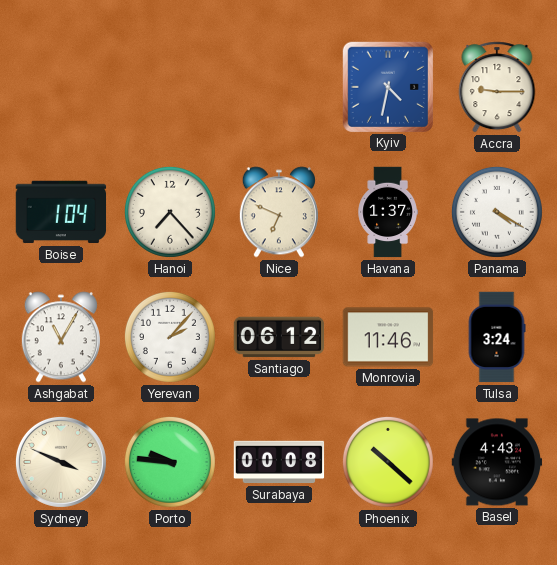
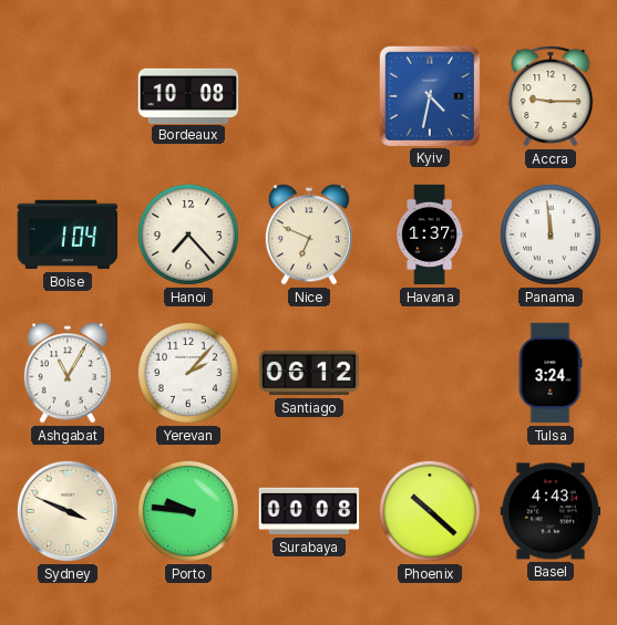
Bordeaux: none -> 10:08 (188, 95)
Panama: 4:20 -> 11:59 (551, 235)
Monrovia: 11:46 -> none (388, 337)
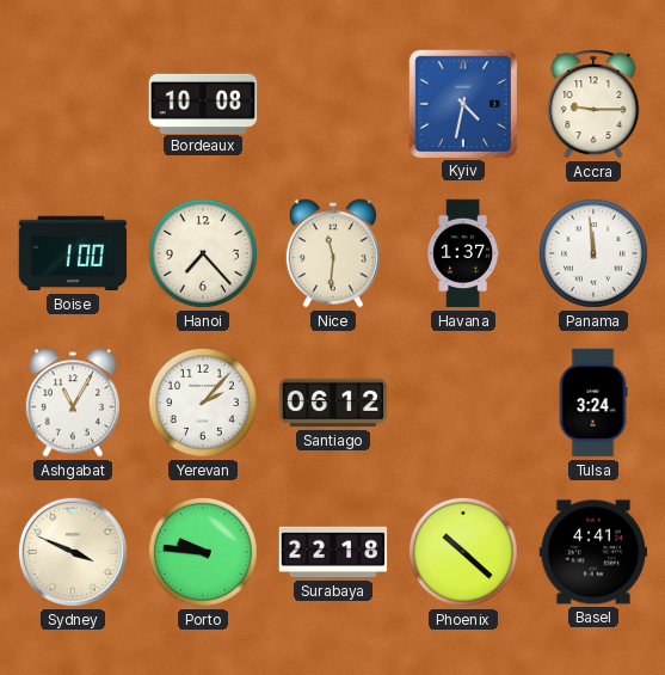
Boise: 1:04 -> 1:00 (73, 253)
Nice: 6:49 -> 11:31 (333, 253)
Surabaya: 00:08 -> 22:18 (333, 552)
Basel: 4:43 -> 4:41 (593, 552)
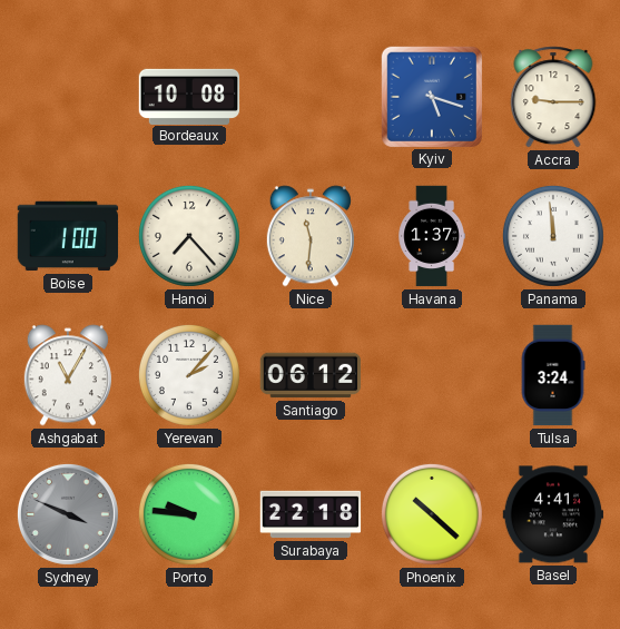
Kyiv: 4:32 -> 5:18 (431, 96)
Sydney dial: cream -> grey (68, 514)
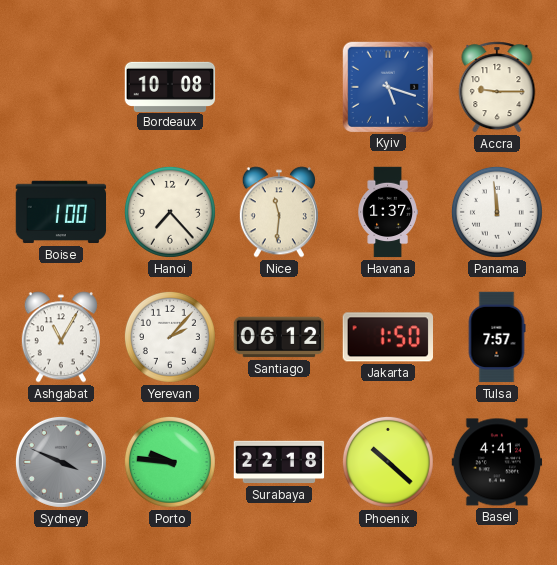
Jakarta: none -> 1:50 (387, 337)
Tulsa: 3:24 -> 7:57 (497, 337)
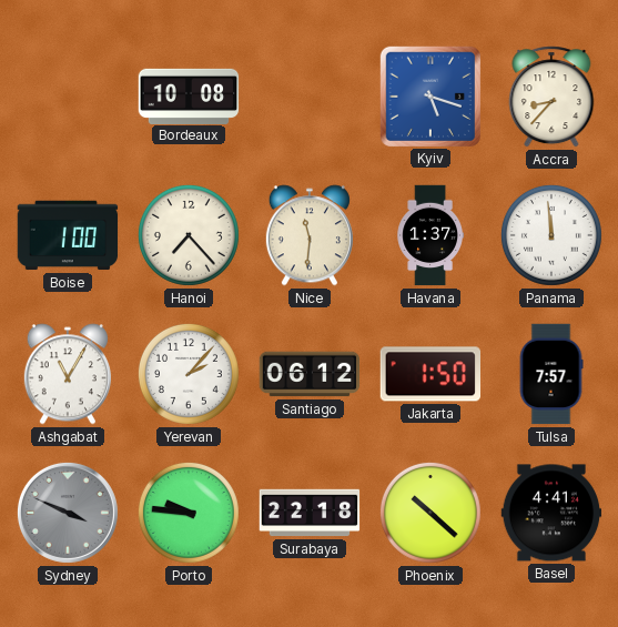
Accra: 9:15 -> 8:37 (551, 97)
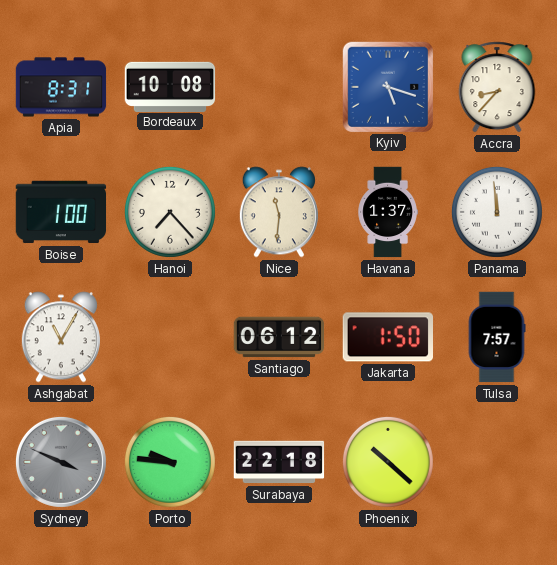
Apia: none -> 8:31 (61, 87)
Yerevan: 2:07 -> none (189, 374)
Basel: 4:41 -> none (551, 513)
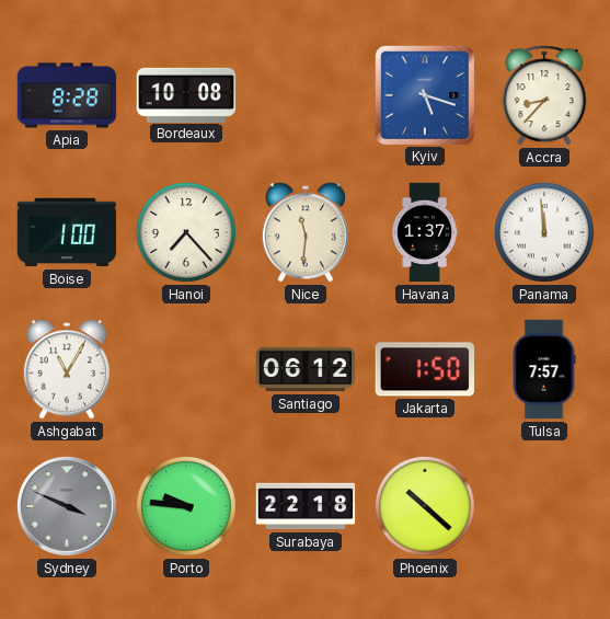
Apia: 8:31 -> 8:28 (67, 95)
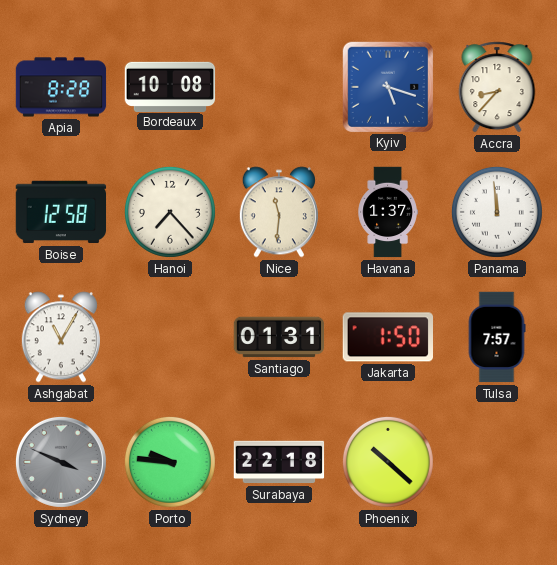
Boise: 1:00 -> 12:58 (61, 212)
Santiago: 06:12 -> 01:31 (279, 337)
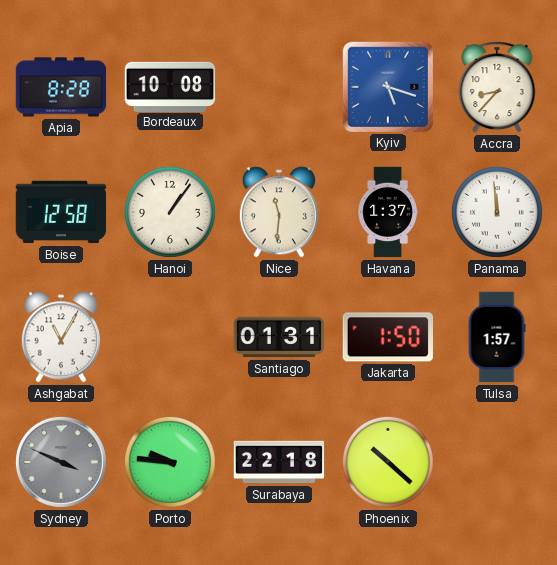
Hanoi: 7:23 -> 1:06 (170, 212)
Tulsa: 7:57 -> 1:57 (497, 337)
